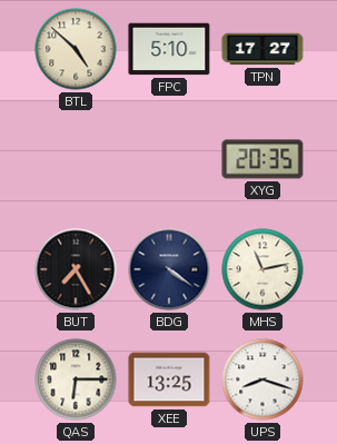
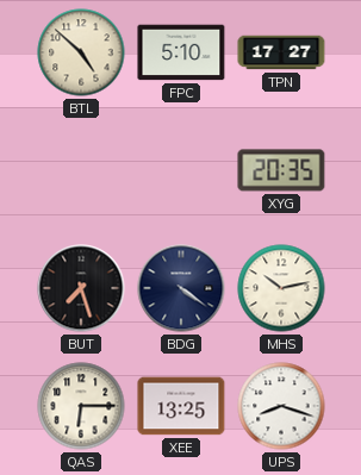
BUT: 7:25 -> 7:27 (81, 288)
MHS: 11:13 -> 10:13 (281, 288)
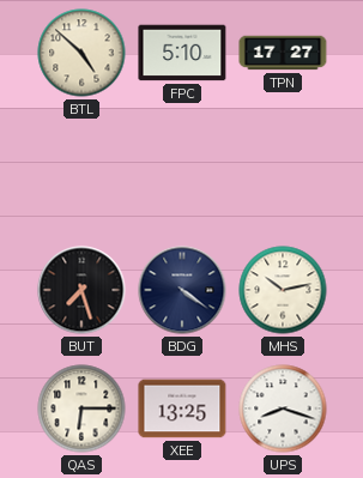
XYG: 20:35 -> none (281, 170)
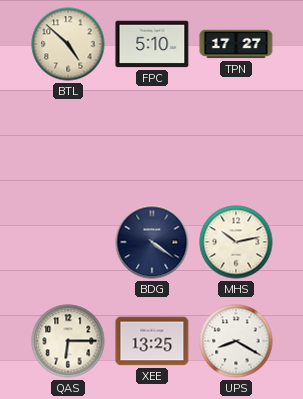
BUT: 7:27 -> none (81, 290)
UPS: 8:18 -> 8:20 (236, 341)
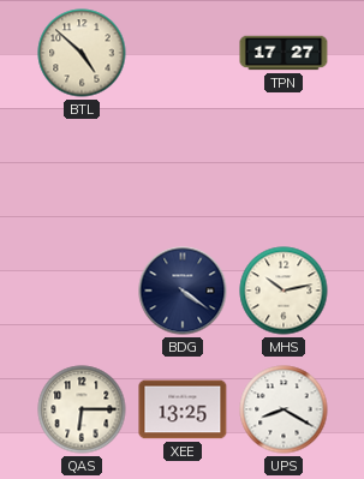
FPC: 5:10 -> none (152, 44)
